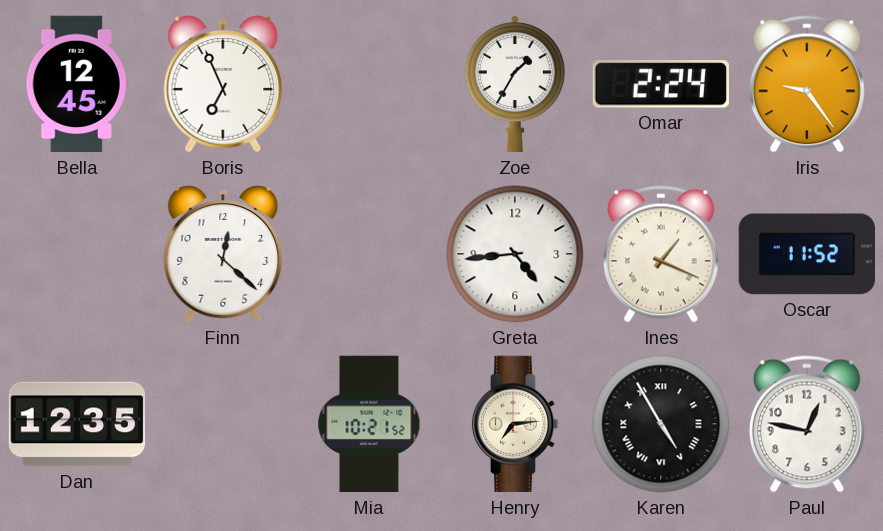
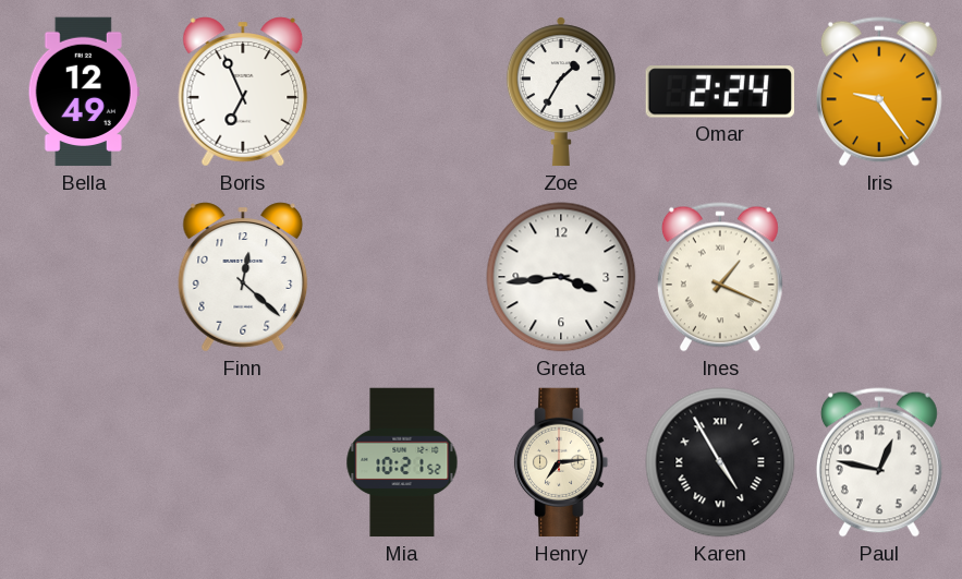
Bella: 12:45 -> 12:49 (84, 92)
Greta: 4:44 -> 3:44 (561, 277)
Oscar: 11:52 -> none (806, 254)
Dan: 12:35 -> none (77, 424)
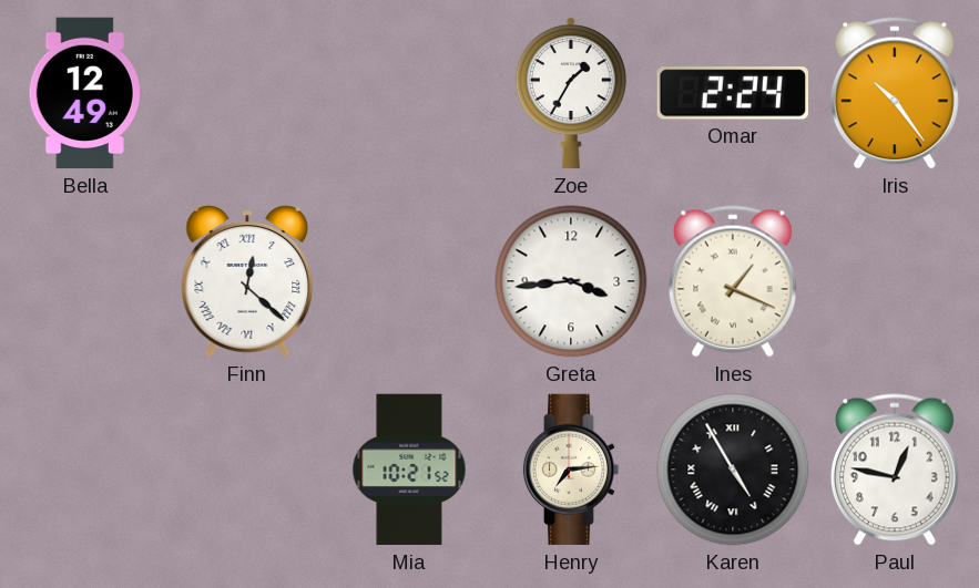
Boris: 6:56 -> none (243, 92)
Iris: 9:24 -> 10:24 (895, 93)
Finn numerals: Arabic -> Roman (247, 281)
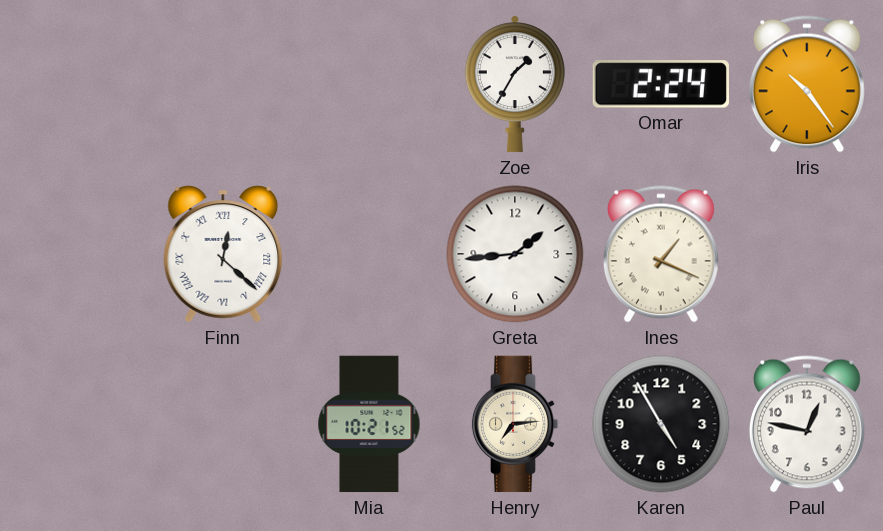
Bella: 12:49 -> none (85, 93)
Greta: 3:44 -> 1:44 (515, 254)
Karen numerals: Roman -> Arabic (661, 424)
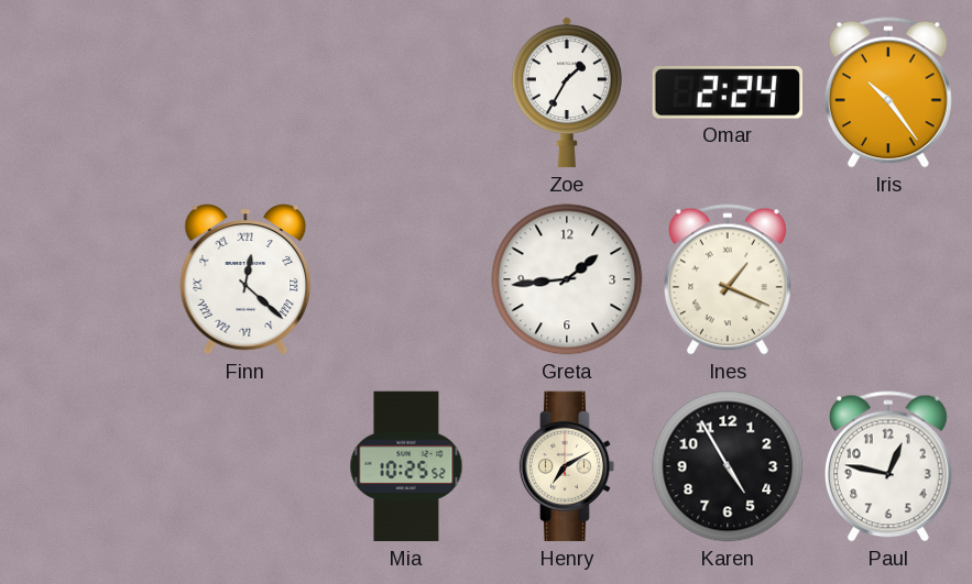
Mia: 10:21 -> 10:25 (406, 466)
Henry: 7:14 -> 7:10 (567, 466)
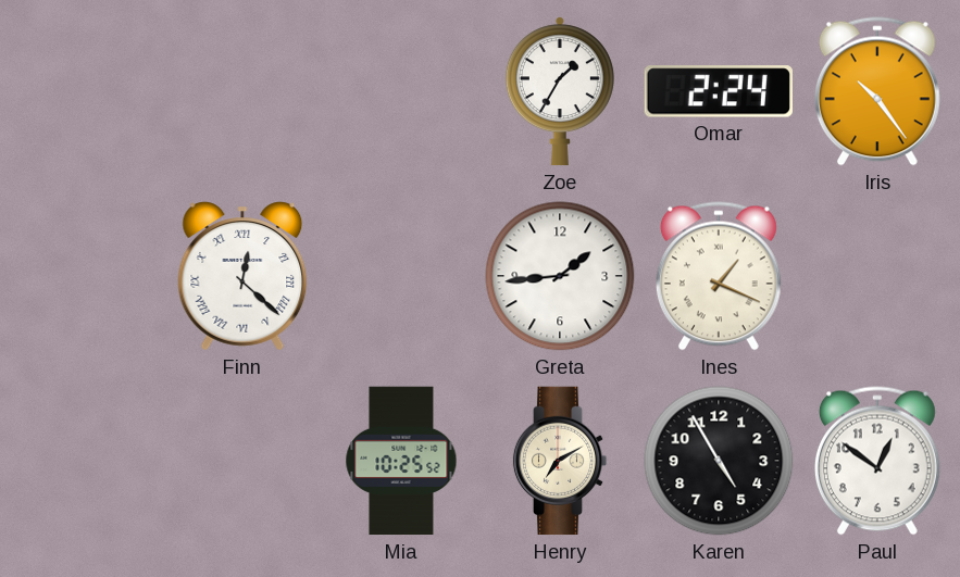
Paul: 12:47 -> 12:51 (877, 461)
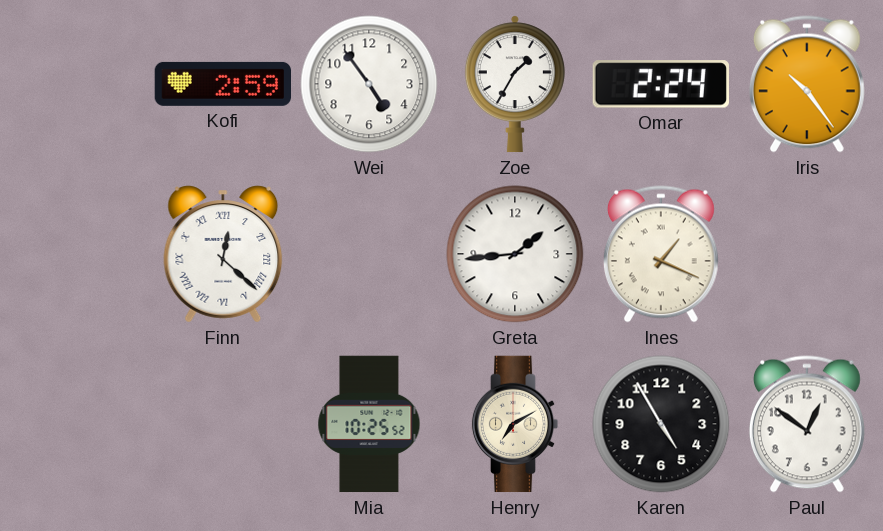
Kofi: none -> 2:59 (222, 84)
Wei: none -> 4:54 (369, 84)
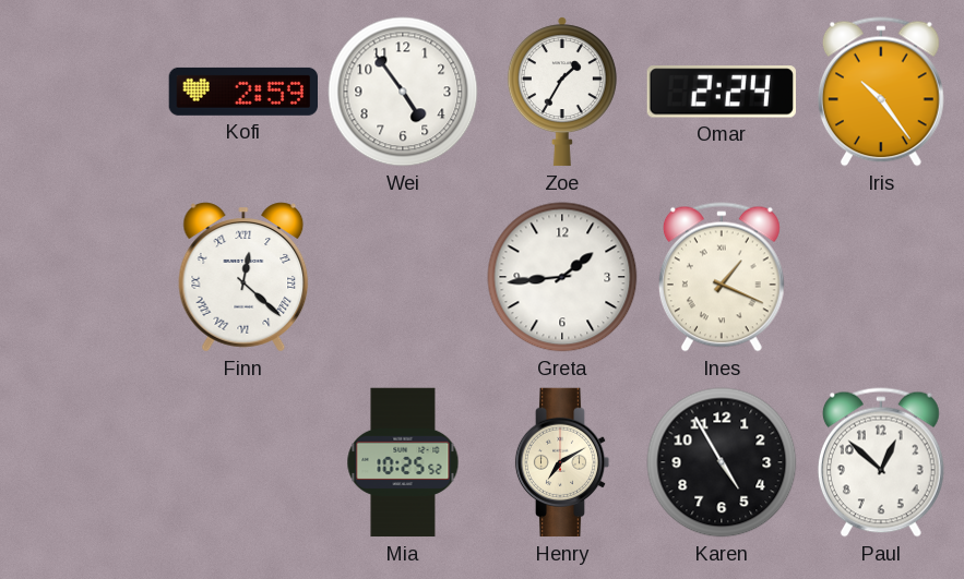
Paul: 12:51 -> 12:52 (881, 462)
